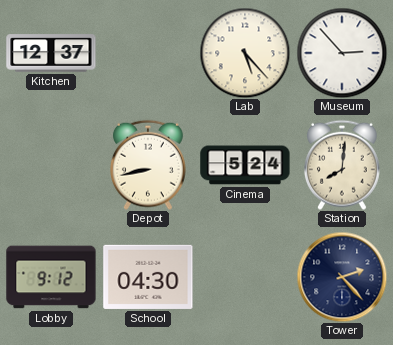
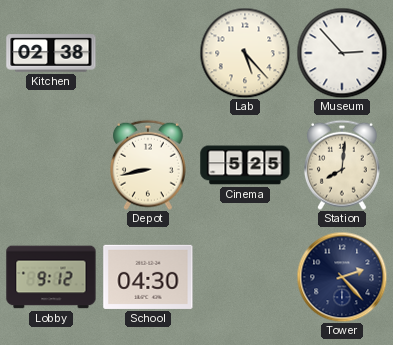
Kitchen: 12:37 -> 02:38 (51, 53)
Cinema: 5:24 -> 5:25 (245, 165)
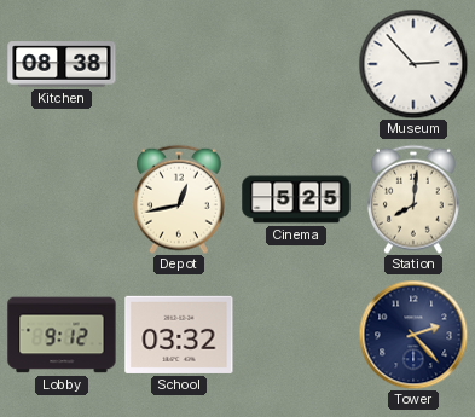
Kitchen: 02:38 -> 08:38 (62, 64)
Lab: 5:23 -> none (245, 53)
Depot: 8:43 -> 12:43 (179, 199)
School: 04:30 -> 03:32 (179, 335)
